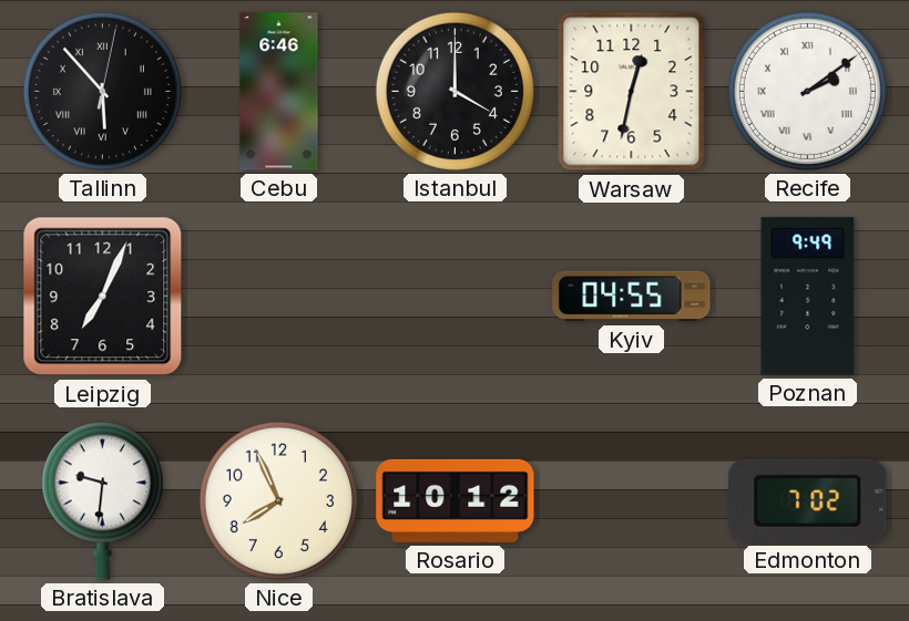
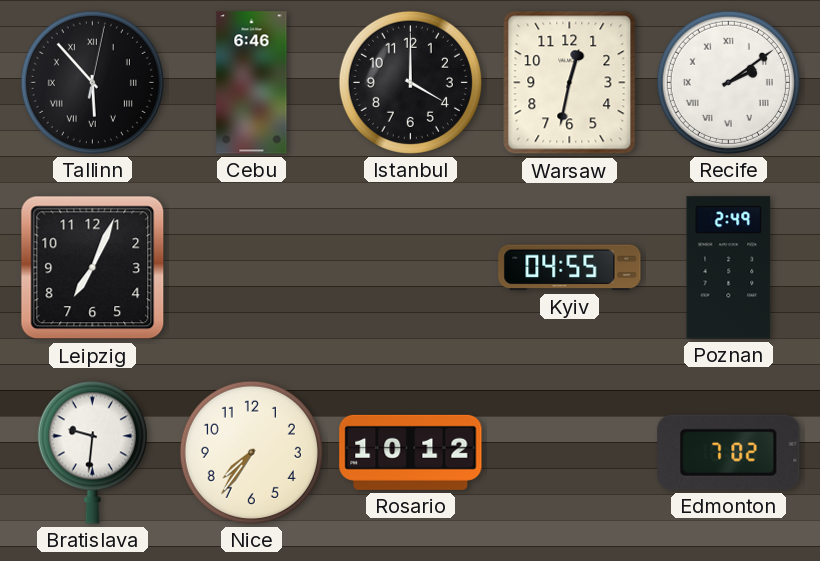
Poznan: 9:49 -> 2:49 (729, 268)
Nice: 7:56 -> 7:36 (251, 452)
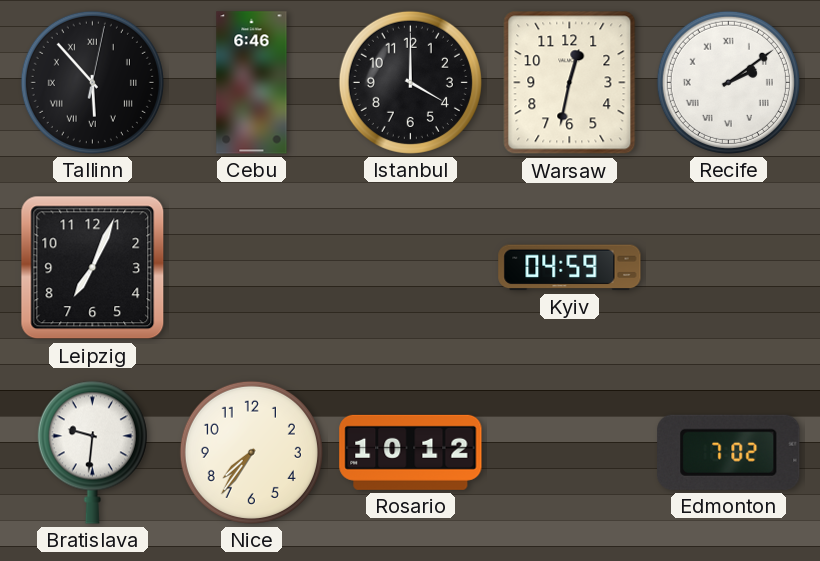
Kyiv: 04:55 -> 04:59 (570, 268)
Poznan: 2:49 -> none (729, 268)
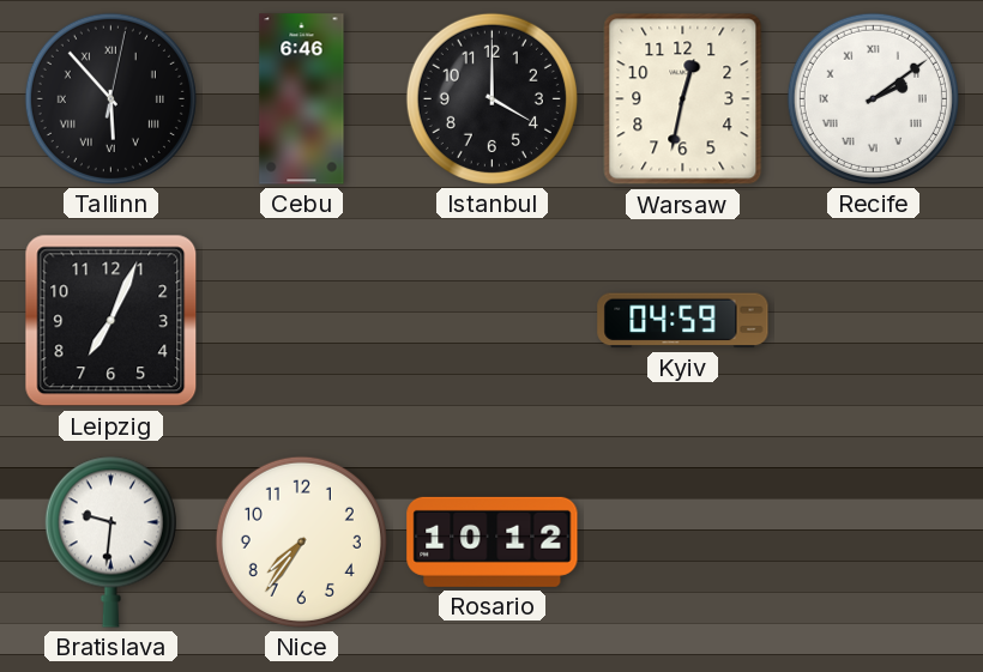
Edmonton: 7:02 -> none (729, 452)
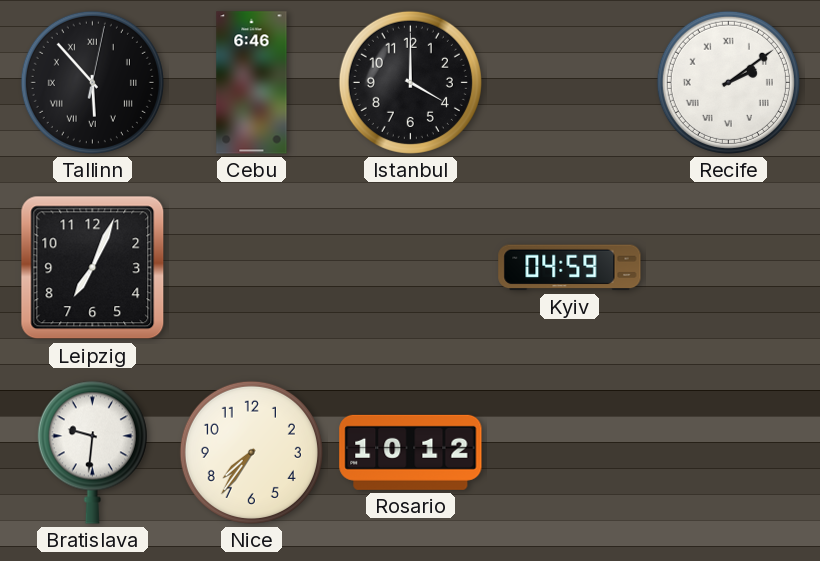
Warsaw: 12:32 -> none (683, 99)
